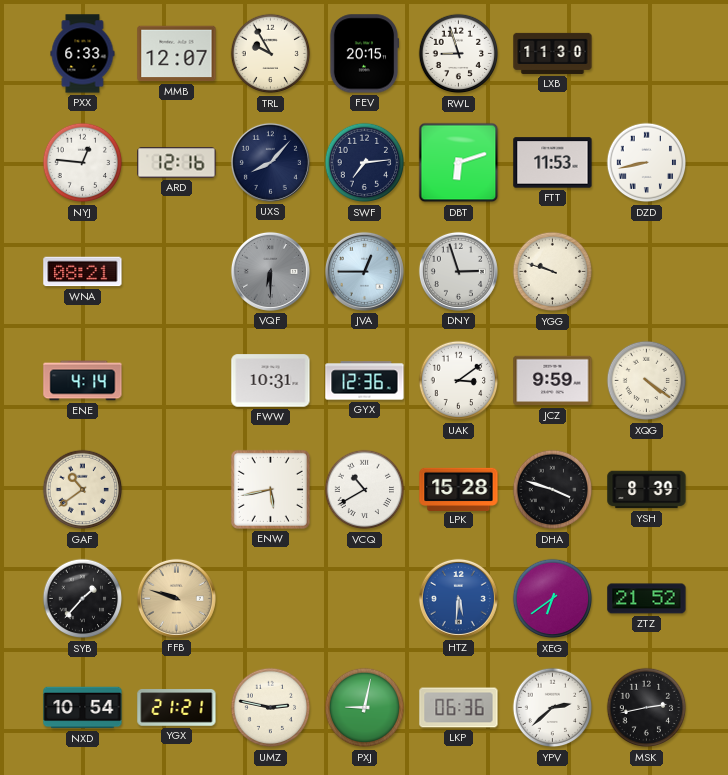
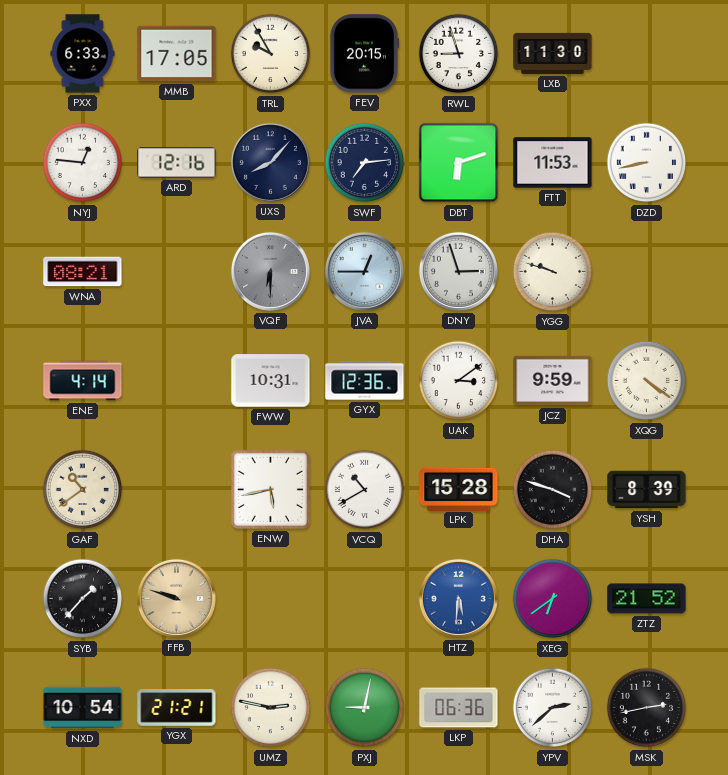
MMB: 12:07 -> 17:05 (177, 54)
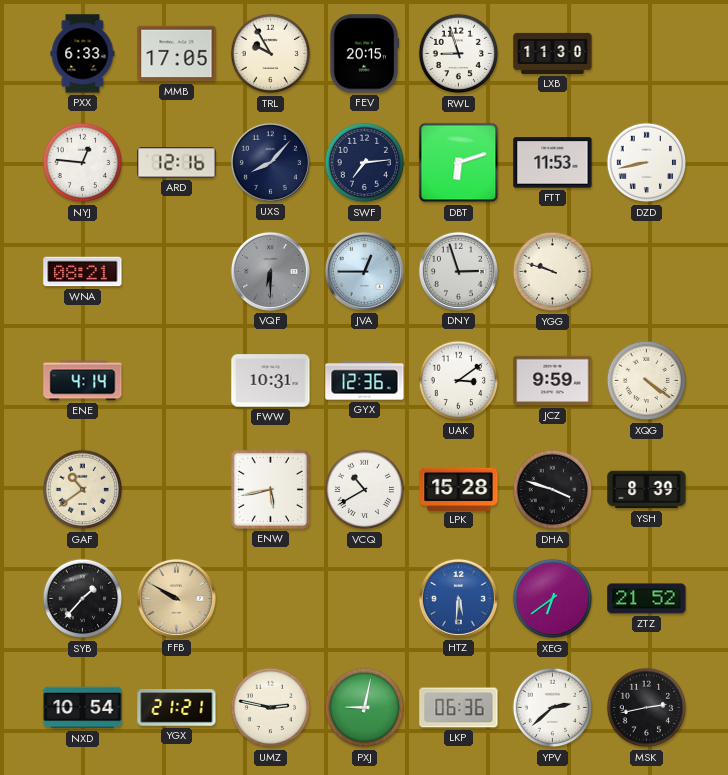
FFB: 9:48 -> 9:50 (176, 598)
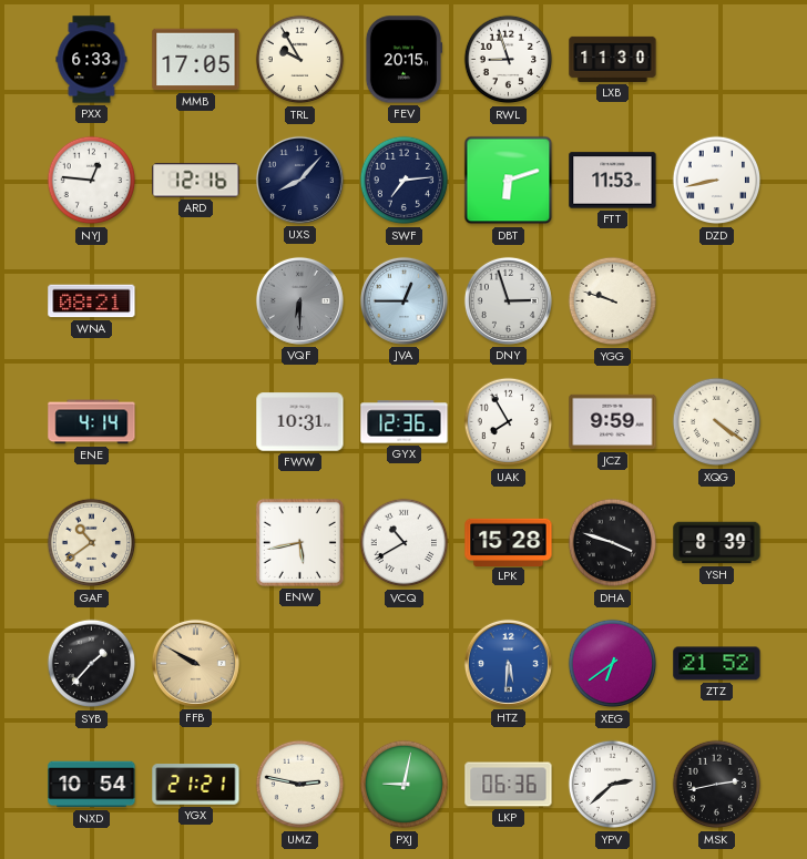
UAK: 3:09 -> 7:55 (509, 422)
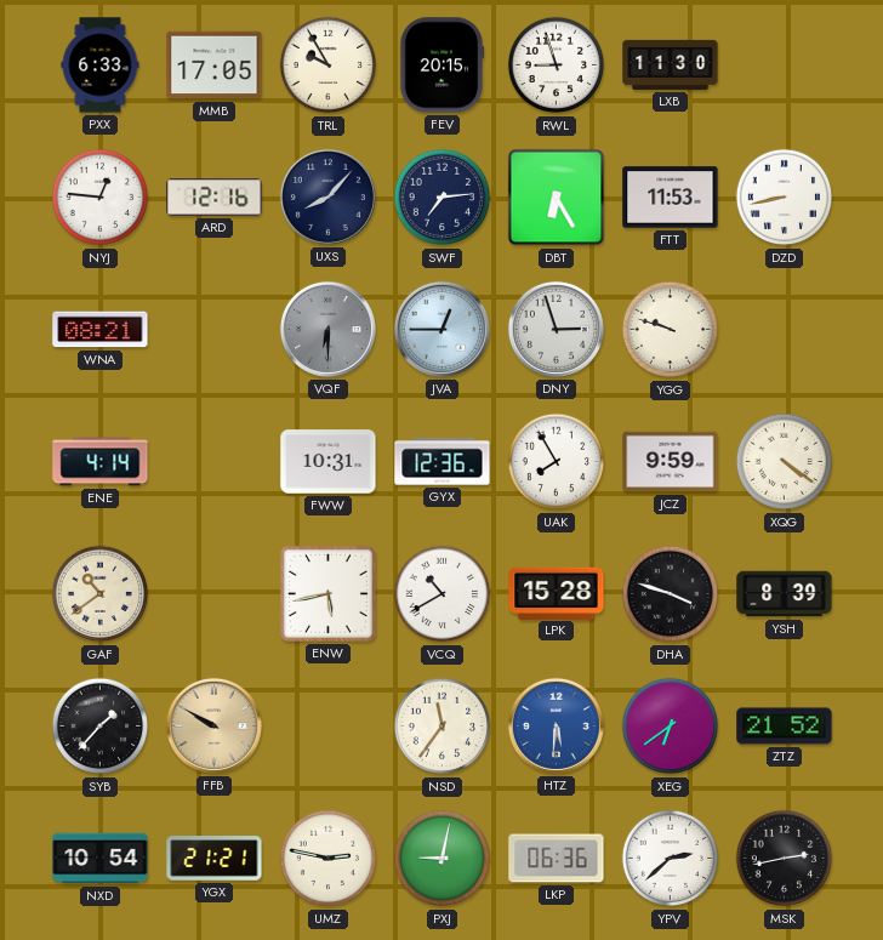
DBT: 6:12 -> 6:25 (557, 198)
NSD: none -> 11:36 (443, 727)
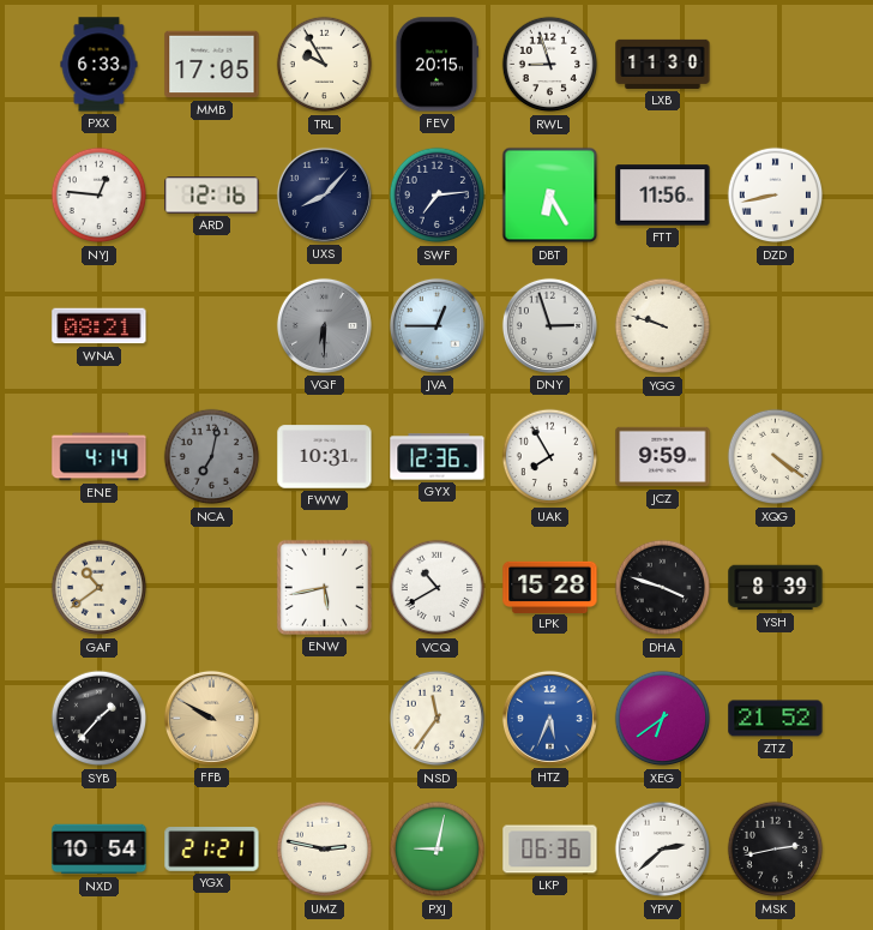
FTT: 11:53 -> 11:56 (663, 196)
NCA: none -> 7:02 (212, 457)
HTZ: 5:31 -> 5:34 (549, 718)
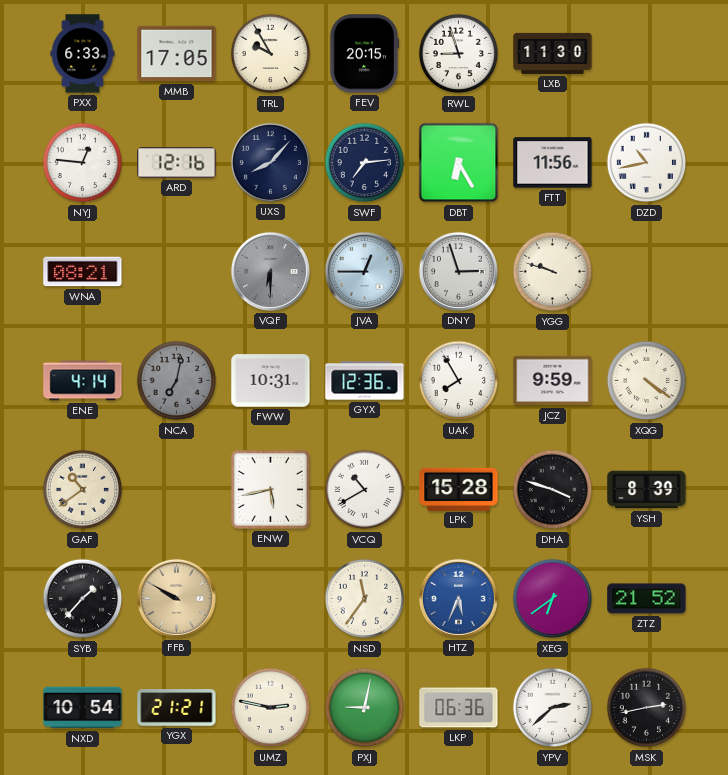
DZD: 8:43 -> 10:43 (647, 163)
